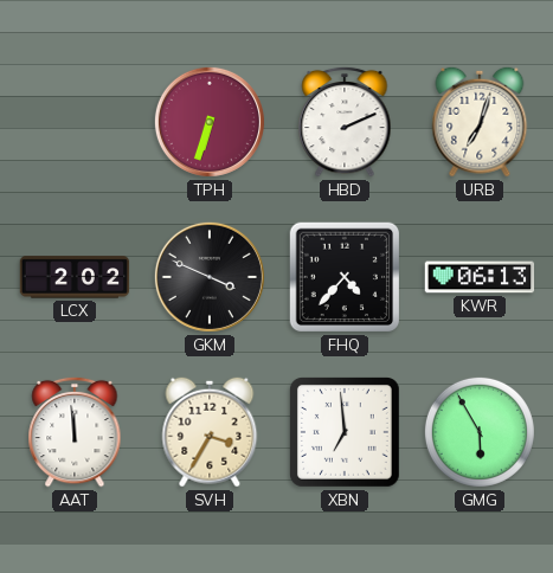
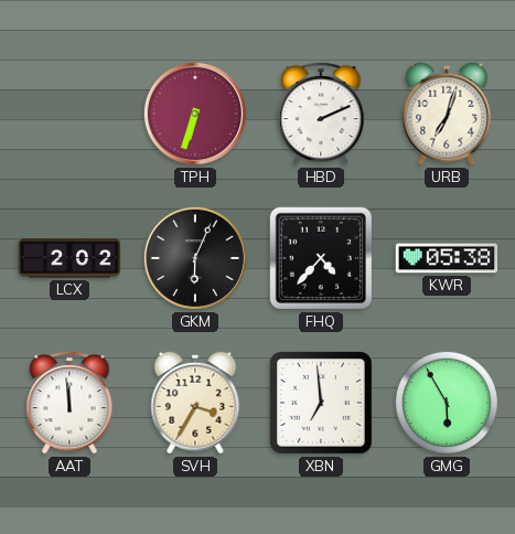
GKM: 3:49 -> 6:04 (195, 258)
KWR: 06:13 -> 05:38 (447, 258)
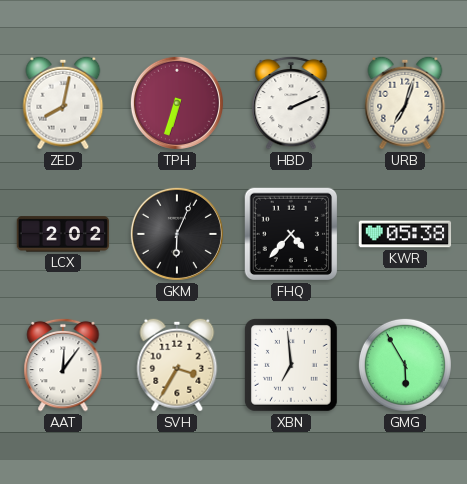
ZED: none -> 8:02 (63, 103)
AAT: 11:59 -> 12:06 (63, 365)
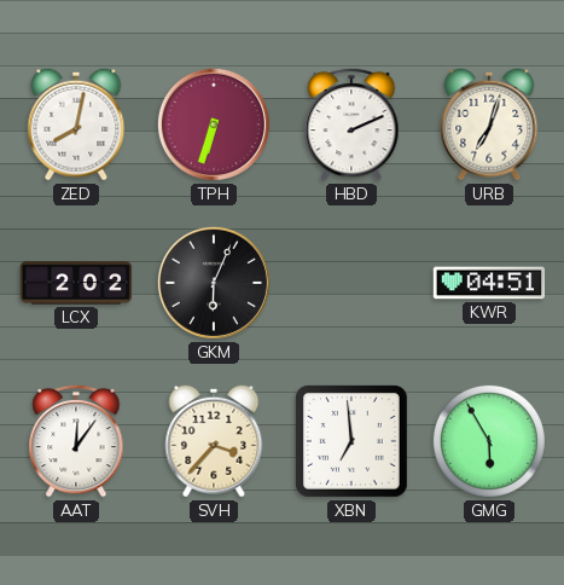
FHQ: 4:37 -> none (291, 234)
KWR: 05:38 -> 04:51 (489, 283)
SVH: 3:35 -> 3:37 (214, 441)
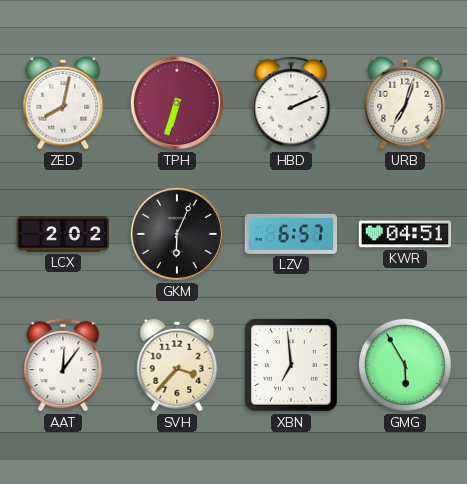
LZV: none -> 6:57 (290, 234)
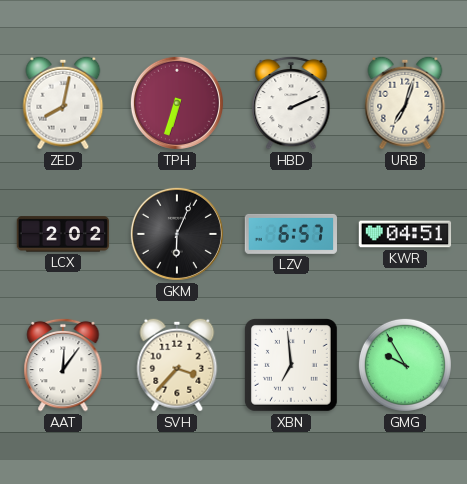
GMG: 5:55 -> 9:55 (405, 365)
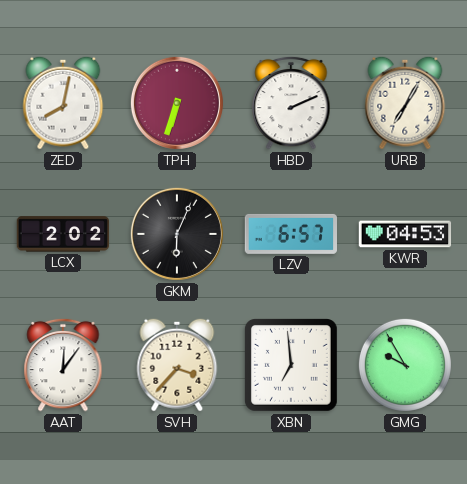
URB: 7:03 -> 7:05 (405, 103)
KWR: 04:51 -> 04:53 (405, 234)
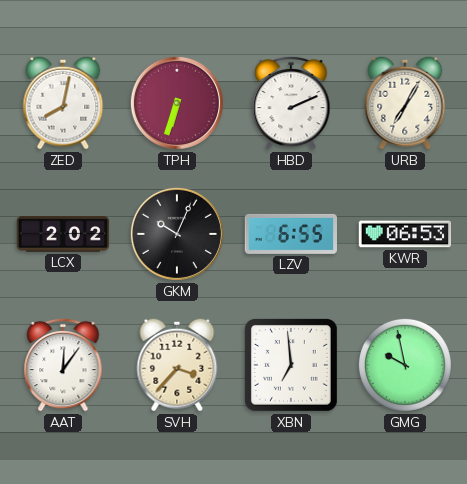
GKM: 6:04 -> 10:04 (177, 234)
LZV: 6:57 -> 6:55 (290, 234)
KWR: 04:53 -> 06:53 (405, 234)
GMG: 9:55 -> 9:58 (405, 365)
